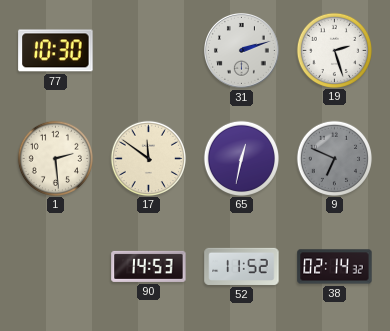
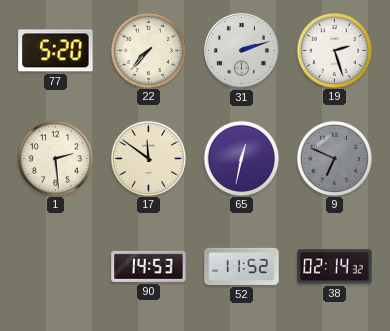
77: 10:30 -> 5:20 (56, 51)
22: none -> 7:37 (148, 50)
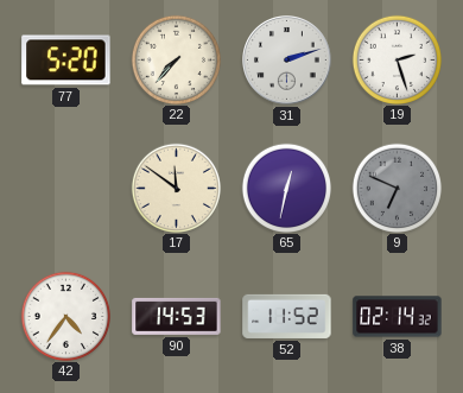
1: 2:29 -> none (55, 158)
42: none -> 4:36 (65, 316)
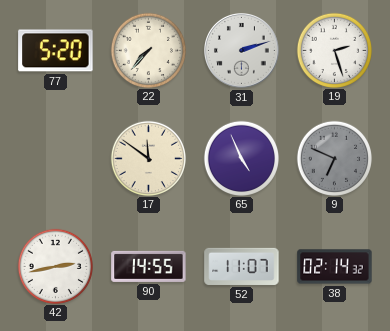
65: 12:32 -> 4:56 (241, 158)
42: 4:36 -> 2:43 (55, 266)
90: 14:53 -> 14:55 (149, 266)
52: 11:52 -> 11:07 (242, 266)
